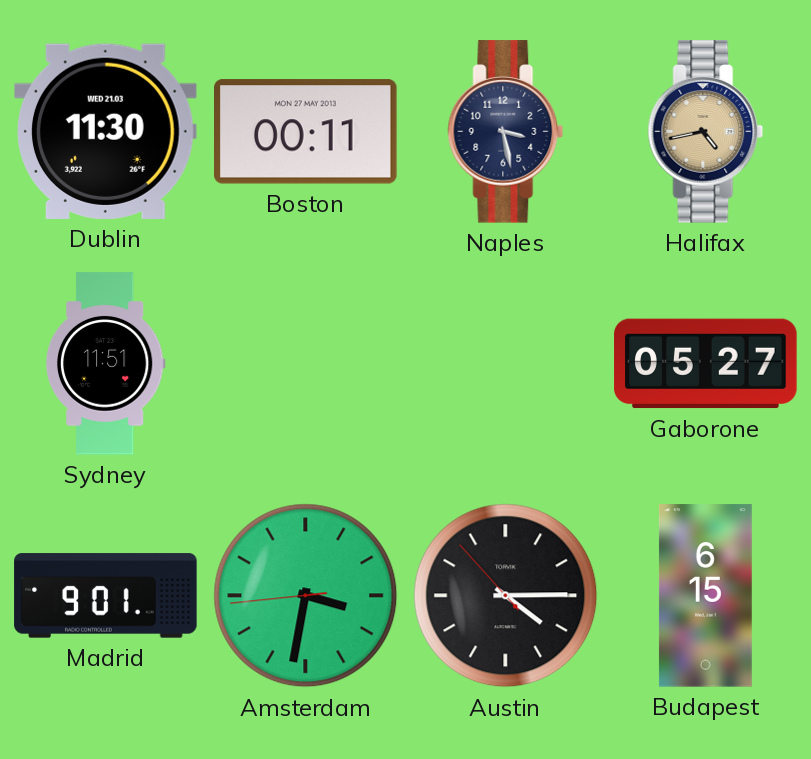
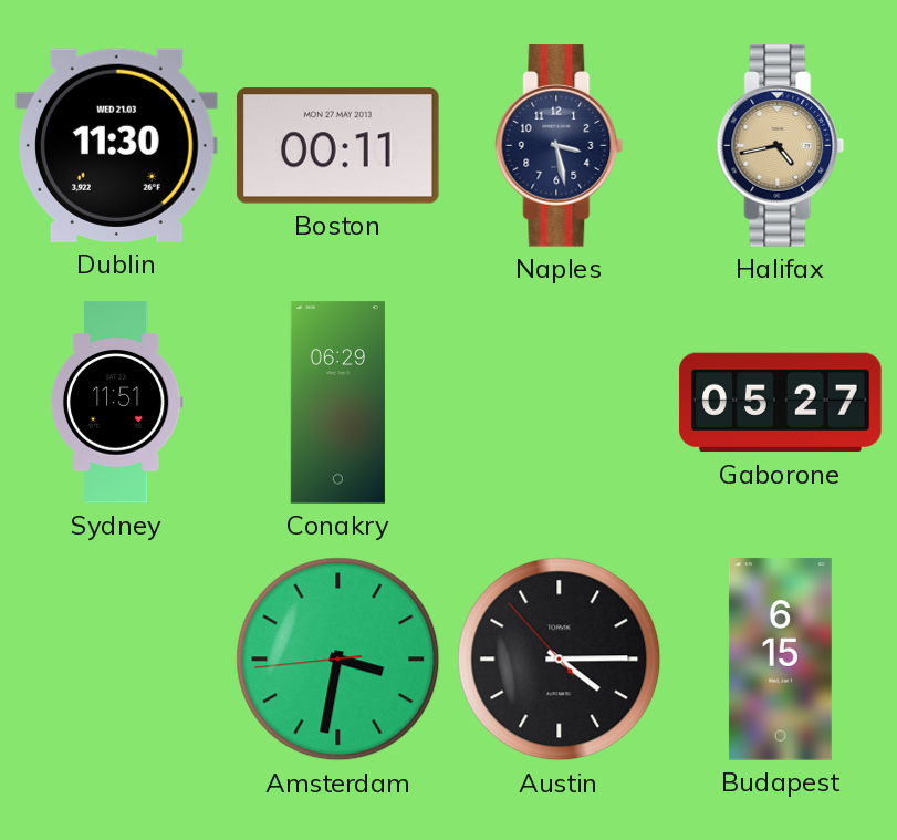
Conakry: none -> 06:29 (337, 403)
Madrid: 9:01 -> none (106, 596)
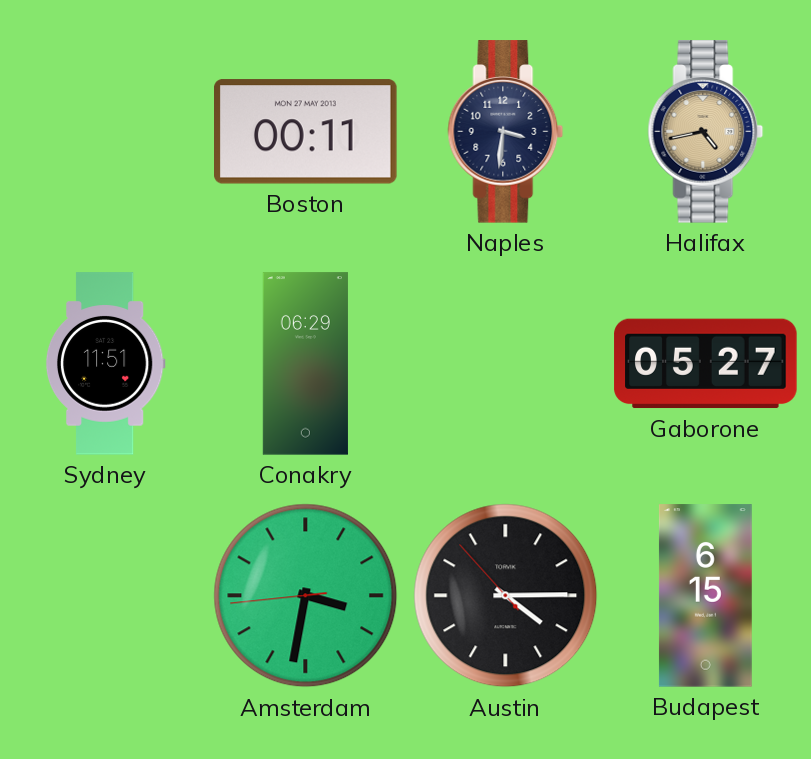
Dublin: 11:30 -> none (117, 145)
Naples: 3:28 -> 3:31 (506, 132)
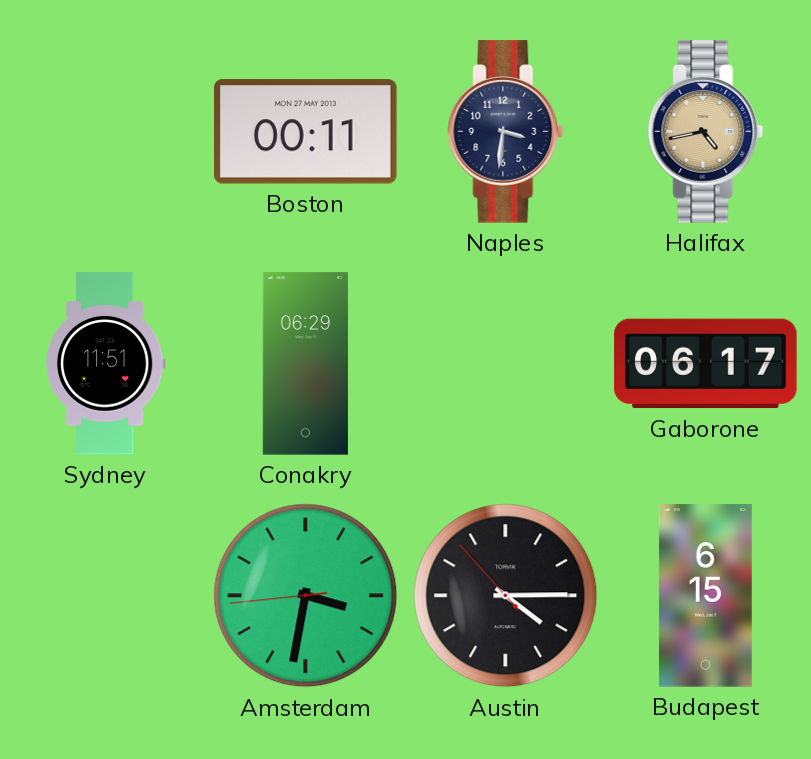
Gaborone: 05:27 -> 06:17 (706, 364)
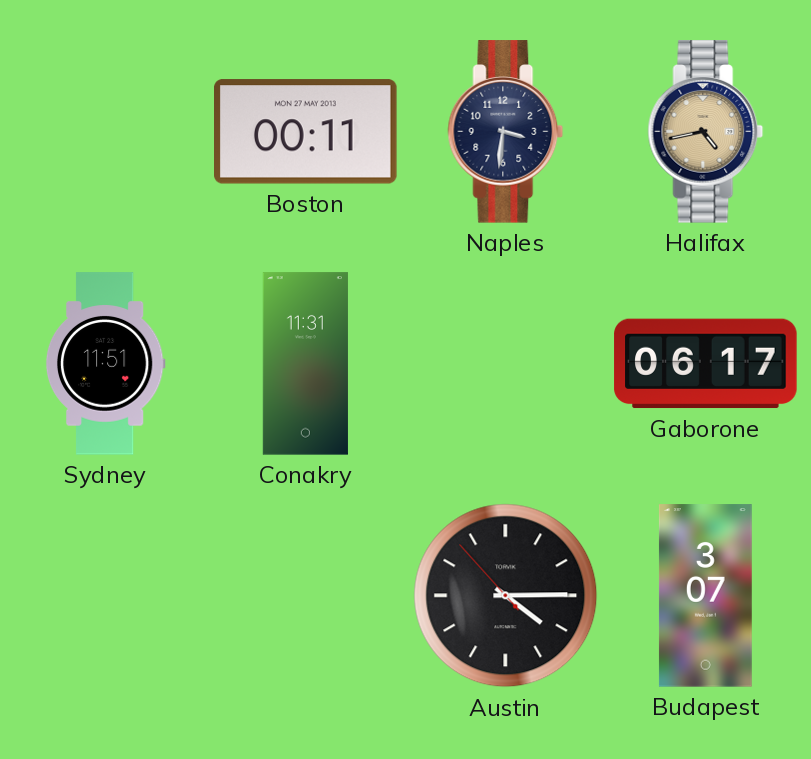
Conakry: 06:29 -> 11:31 (305, 364)
Amsterdam: 3:31 -> none (306, 596)
Budapest: 6:15 -> 3:07 (705, 596)
